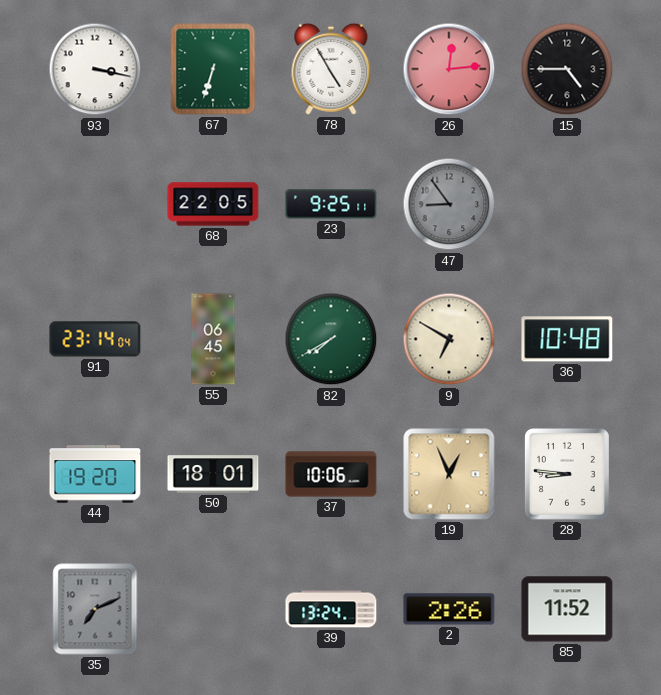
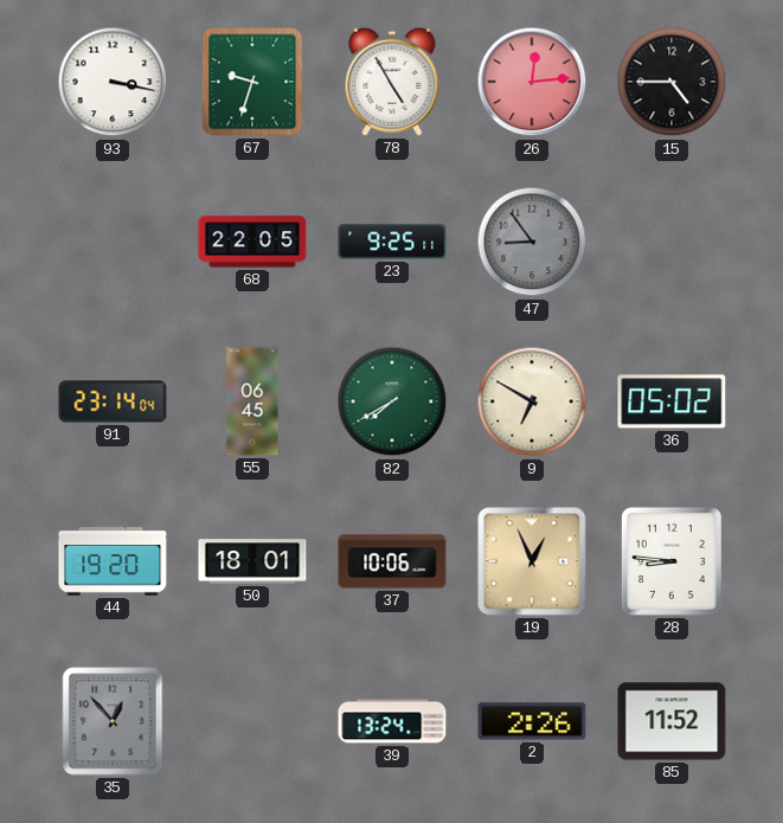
67: 6:33 -> 9:33 (252, 82)
36: 10:48 -> 05:02 (672, 401)
35: 7:11 -> 12:53 (113, 721)
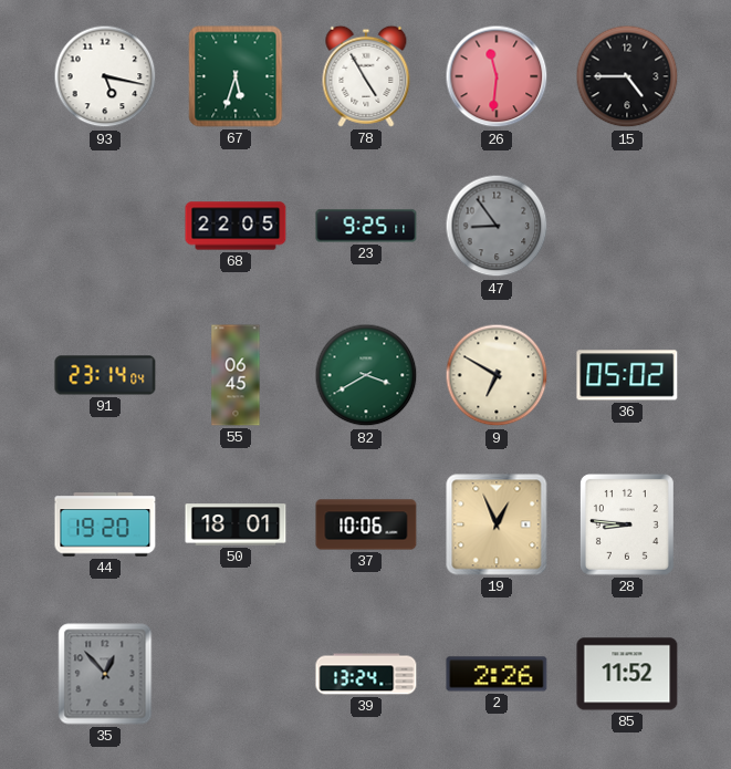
93: 3:17 -> 5:17 (105, 76)
67: 9:33 -> 5:33 (236, 76)
26: 12:14 -> 11:31 (497, 76)
82: 7:40 -> 3:40 (366, 375)
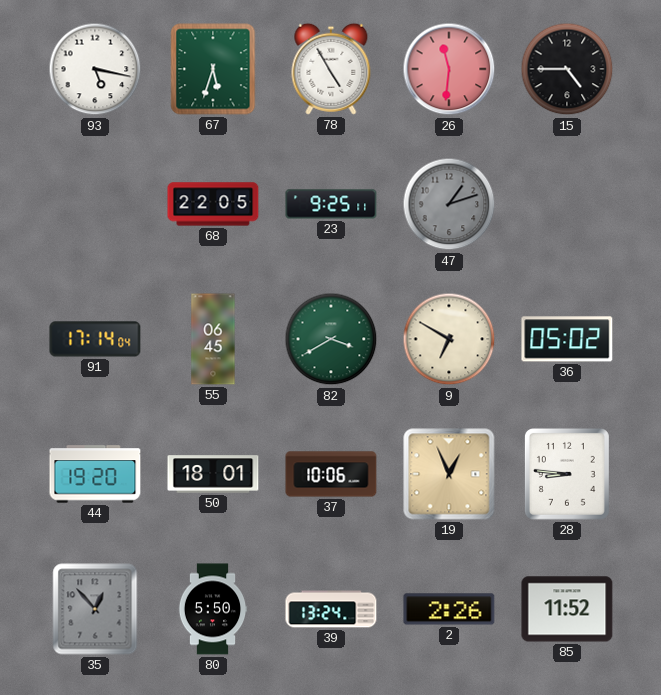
47: 8:54 -> 1:12 (449, 204)
91: 23:14 -> 17:14 (95, 339)
80: none -> 5:50 (213, 609)
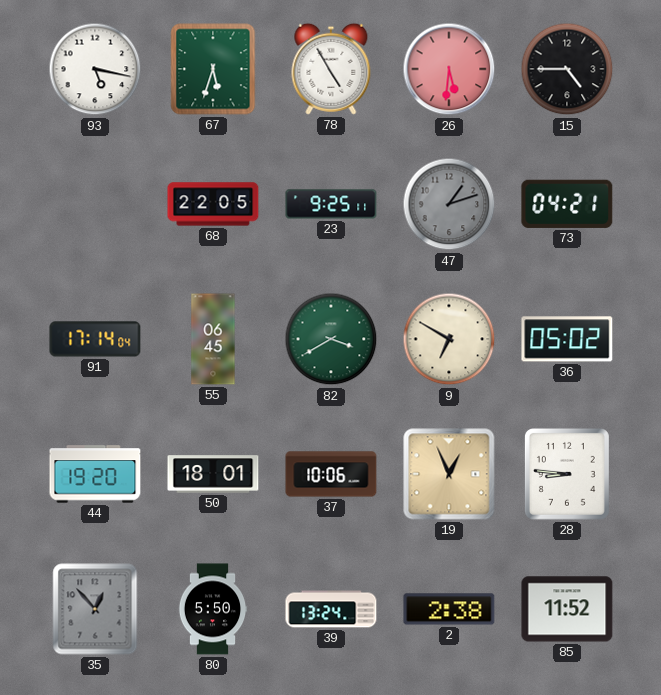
26: 11:31 -> 5:31 (449, 69)
73: none -> 04:21 (567, 204)
2: 2:26 -> 2:38 (449, 609)
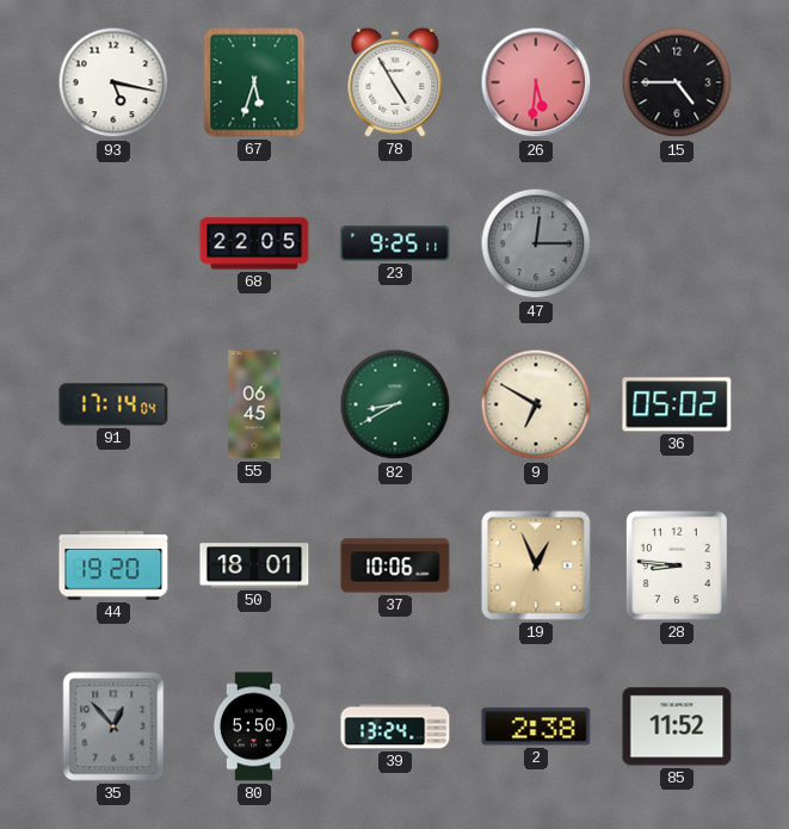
47: 1:12 -> 12:15 (536, 243)
73: 04:21 -> none (567, 204)
82: 3:40 -> 8:40 (395, 404)
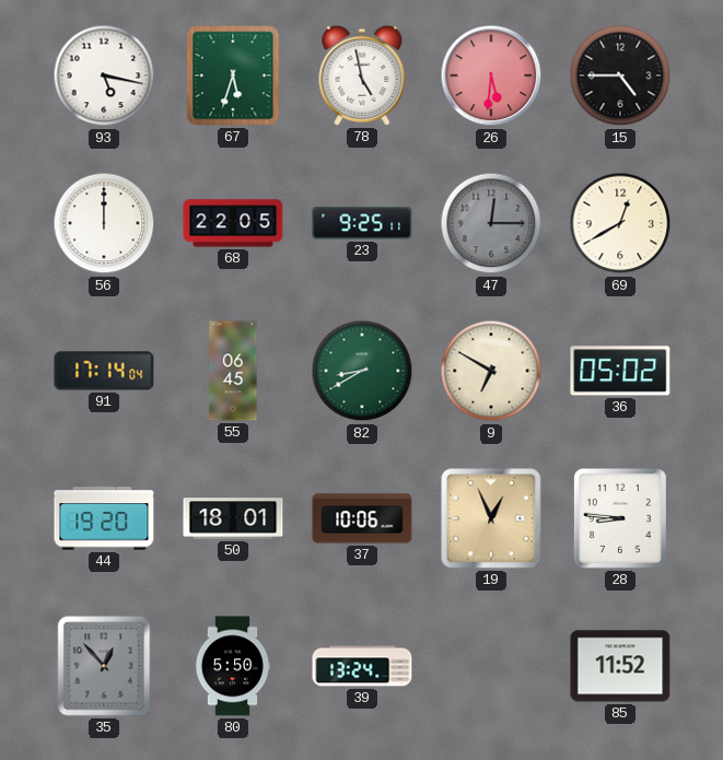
78: 4:55 -> 4:58 (362, 75)
56: none -> 12:00 (104, 223)
69: none -> 12:40 (620, 223)
2: 2:38 -> none (536, 726)
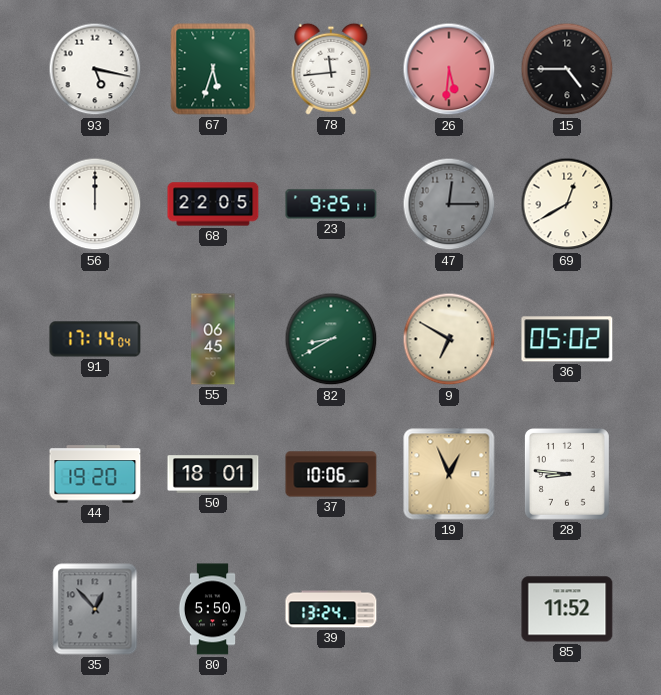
78: 4:58 -> 11:44 (331, 69)
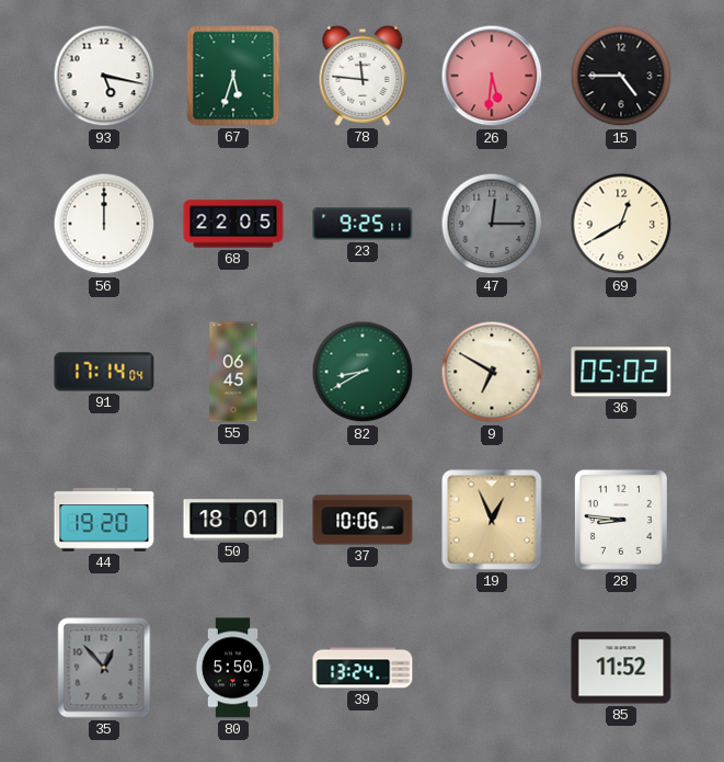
78: 11:44 -> 11:46 (363, 76)
